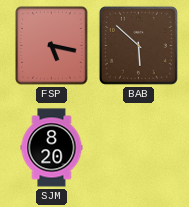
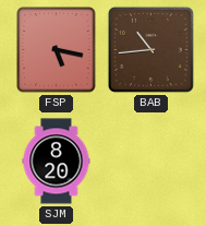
BAB: 5:52 -> 10:44 (150, 49)
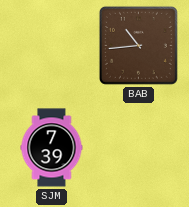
FSP: 5:17 -> none (57, 50)
SJM: 8:20 -> 7:39 (52, 148)
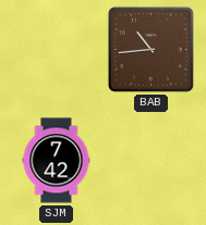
SJM: 7:39 -> 7:42 (57, 161)
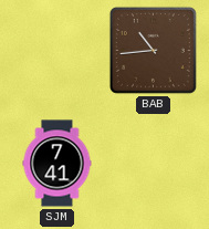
SJM: 7:42 -> 7:41 (58, 164)
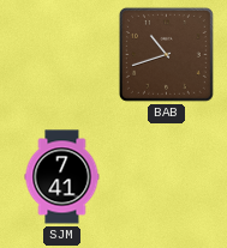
BAB: 10:44 -> 10:42 (166, 54)
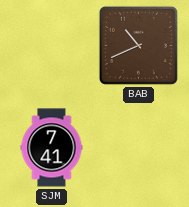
BAB: 10:42 -> 10:41 (138, 45)
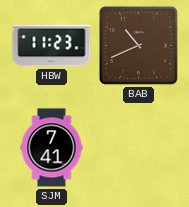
HBW: none -> 11:23 (52, 46)
